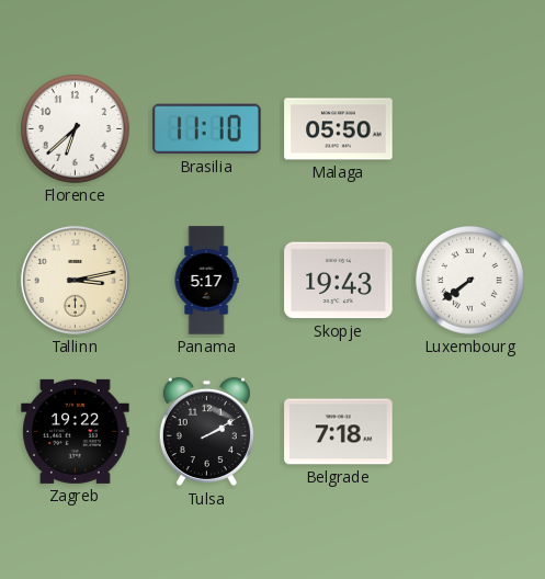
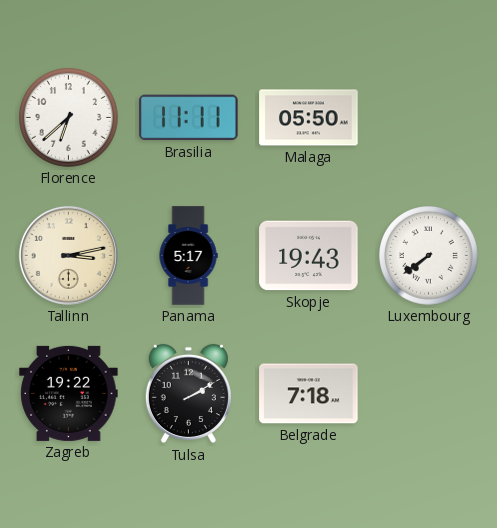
Brasilia: 11:10 -> 11:11 (189, 118)
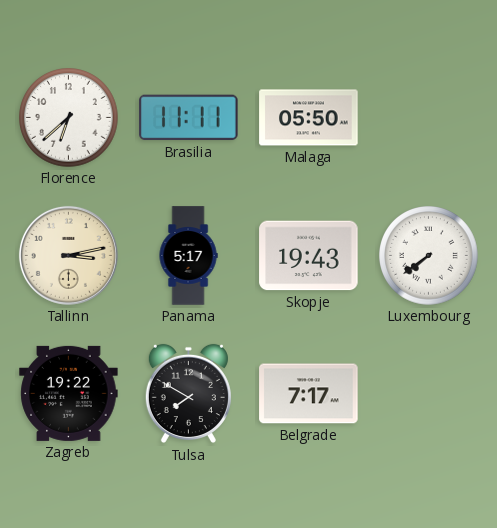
Tulsa: 2:10 -> 7:50 (188, 394)
Belgrade: 7:18 -> 7:17 (309, 394)
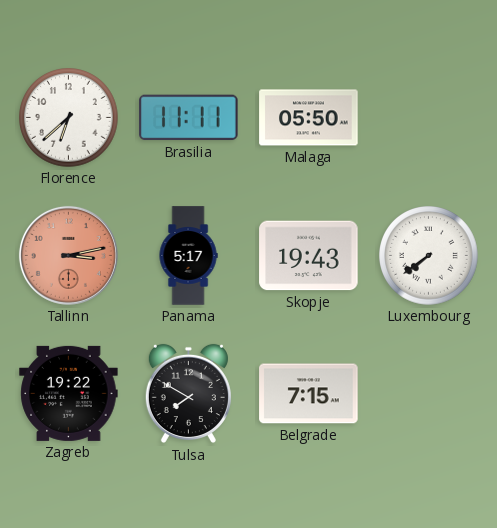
Tallinn dial: cream -> salmon (68, 255)
Belgrade: 7:17 -> 7:15 (309, 394)
